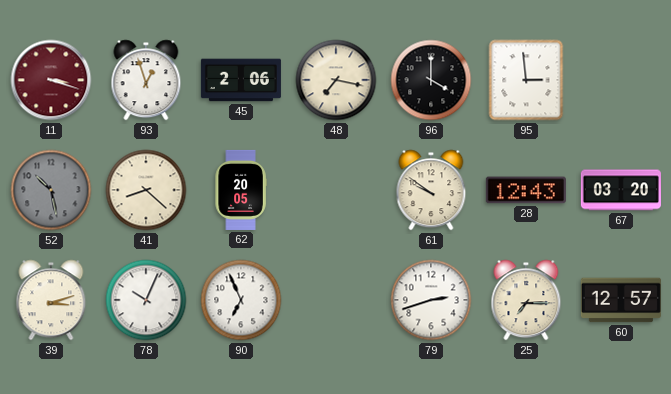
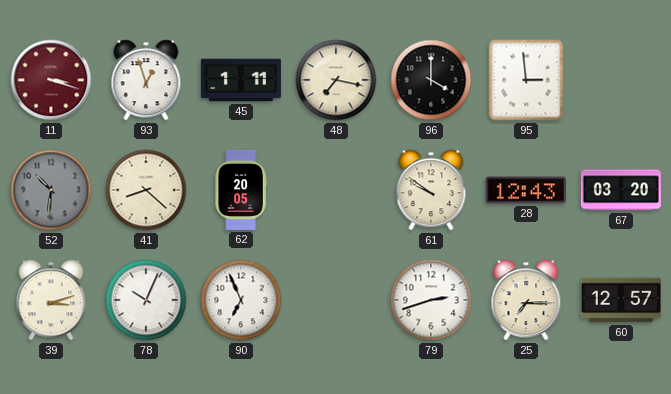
45: 2:06 -> 1:11 (241, 80)
52: 10:28 -> 10:31 (51, 190)
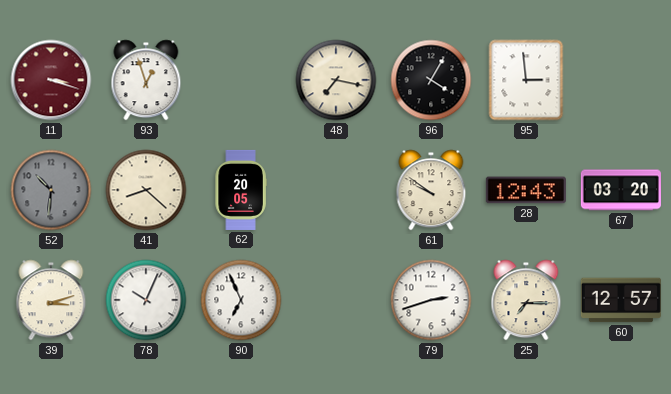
45: 1:11 -> none (241, 80)
96: 4:00 -> 4:05 (431, 80)
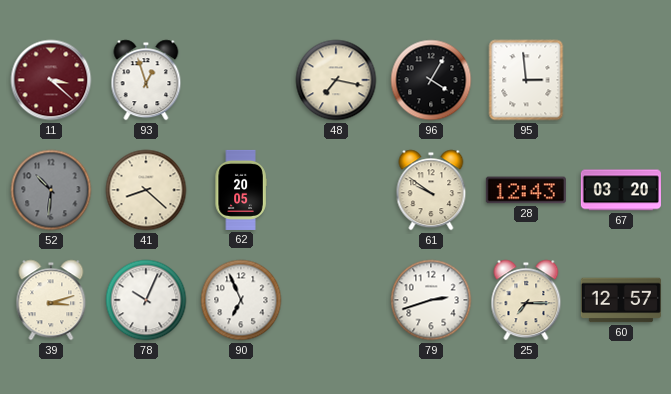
11: 3:18 -> 3:22 (51, 80)
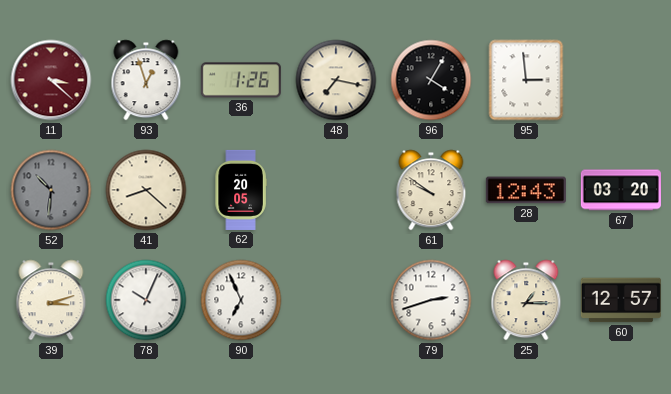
36: none -> 1:26 (241, 80)
25: 7:15 -> 1:15 (526, 300)
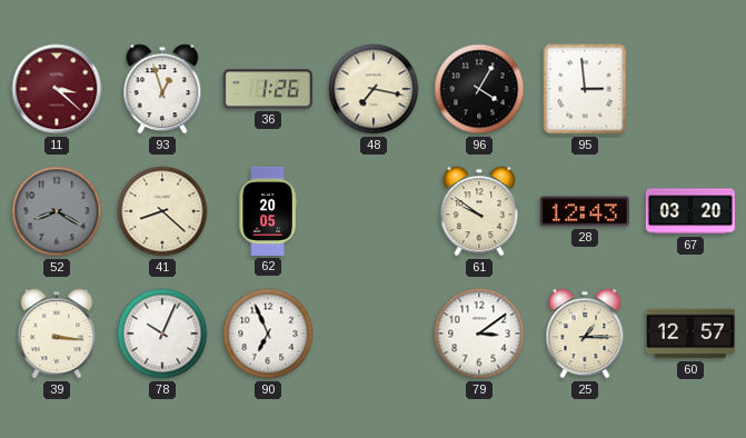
52: 10:31 -> 8:20 (57, 211)
39: 3:12 -> 3:16 (57, 334)
79: 2:42 -> 3:09 (479, 334)
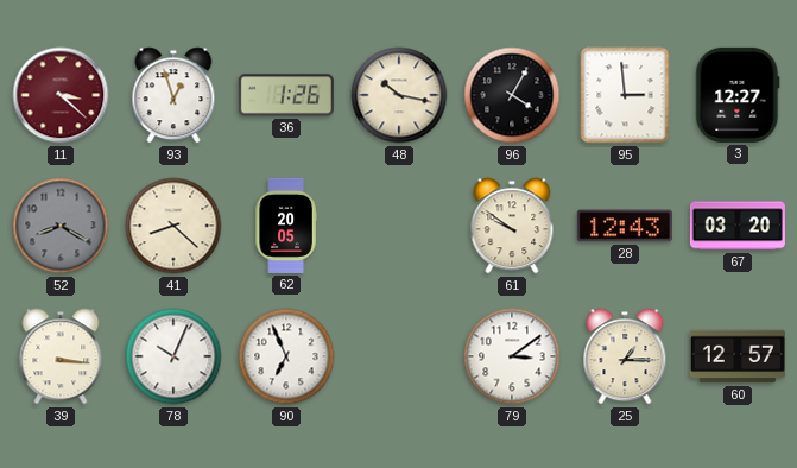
48: 7:17 -> 10:17 (399, 95)
3: none -> 12:27 (738, 95)
